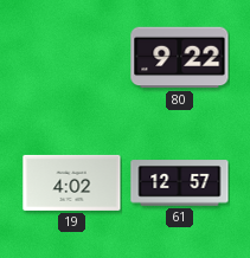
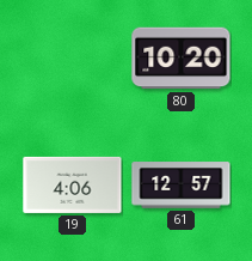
80: 9:22 -> 10:20 (182, 59)
19: 4:02 -> 4:06 (73, 184)
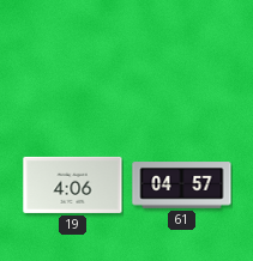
80: 10:20 -> none (182, 59)
61: 12:57 -> 04:57 (182, 186)
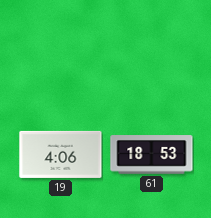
61: 04:57 -> 18:53 (152, 155)
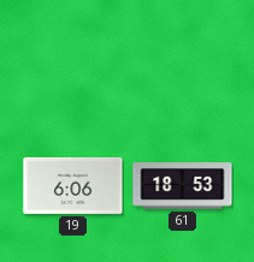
19: 4:06 -> 6:06 (73, 185)
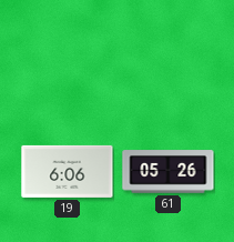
61: 18:53 -> 05:26 (169, 172)
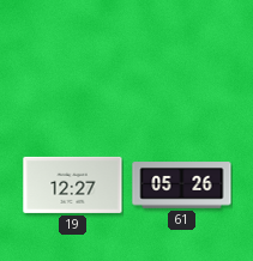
19: 6:06 -> 12:27 (73, 184)
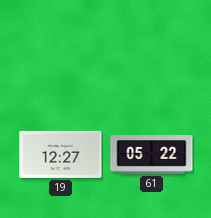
61: 05:26 -> 05:22 (152, 155)
